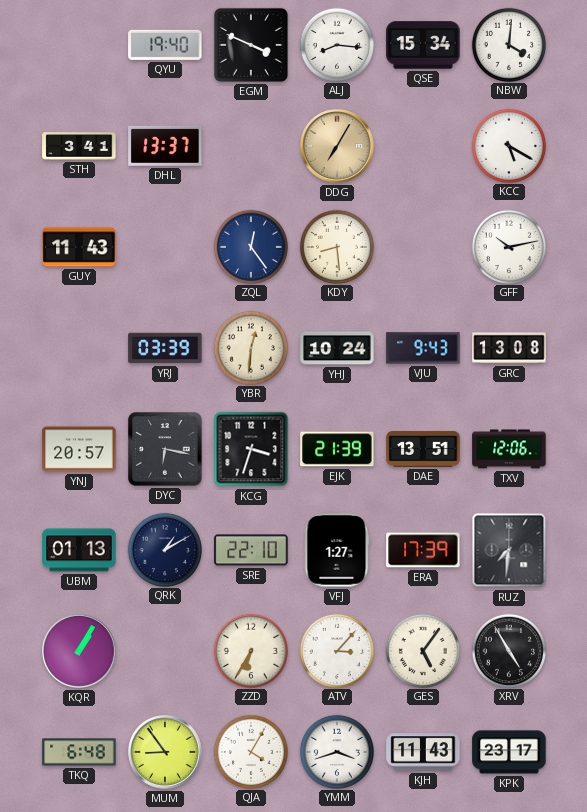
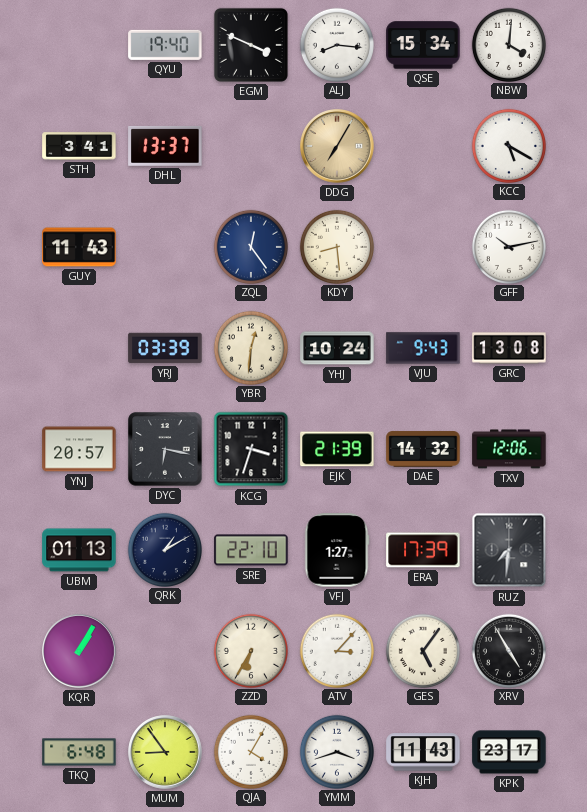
DAE: 13:51 -> 14:32 (423, 449)
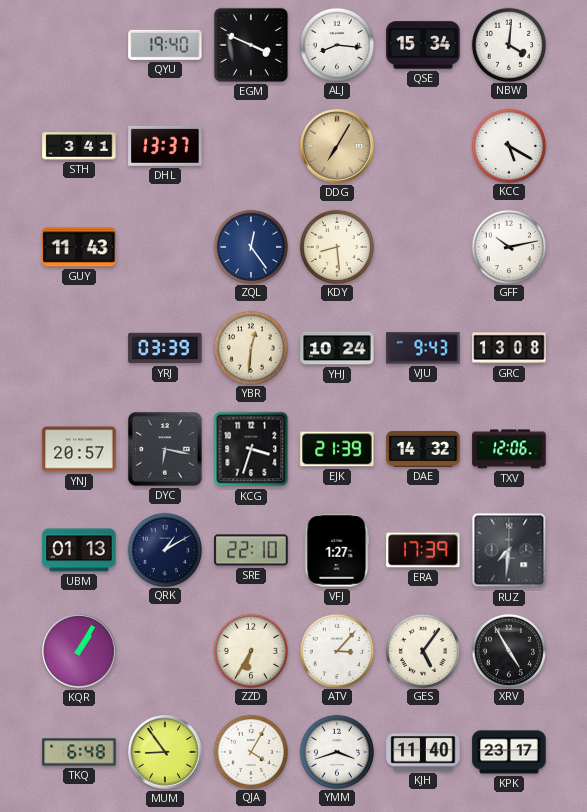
KJH: 11:43 -> 11:40 (423, 752)
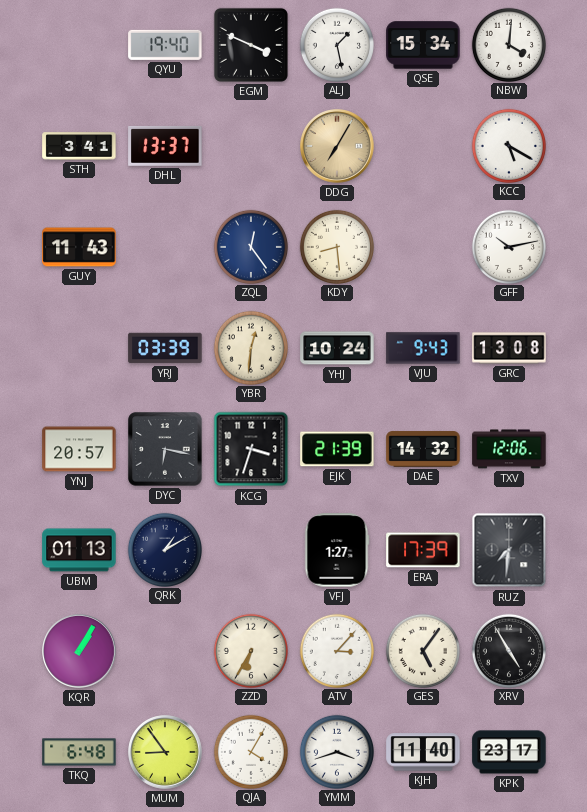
ALJ: 8:16 -> 1:28 (336, 44)
SRE: 22:10 -> none (251, 550)
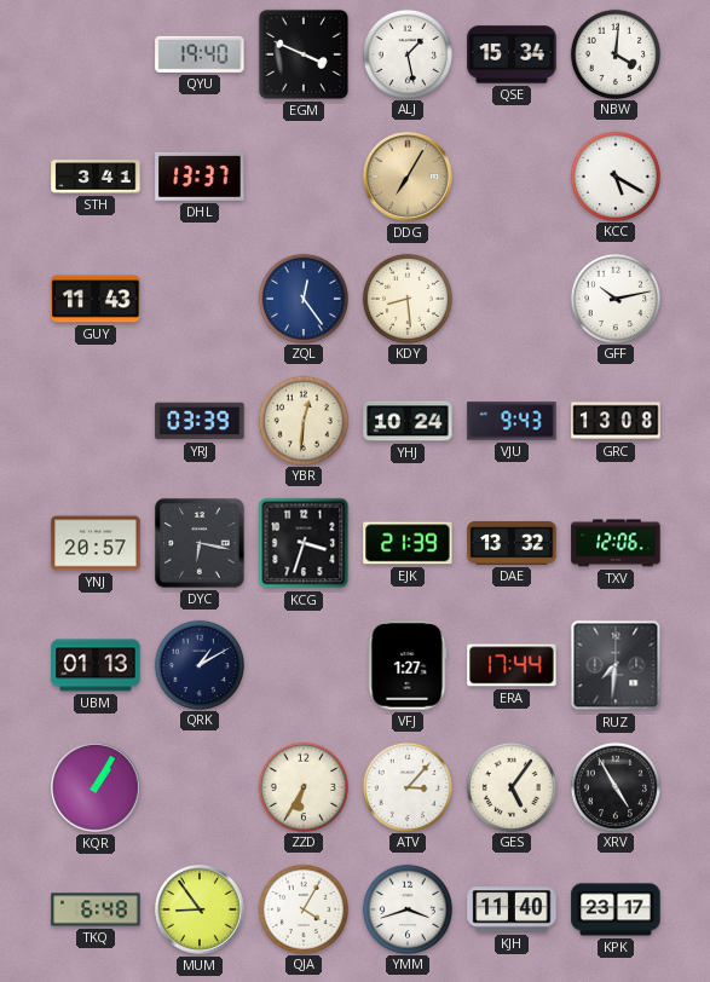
DAE: 14:32 -> 13:32 (512, 543)
ERA: 17:39 -> 17:44 (512, 665)
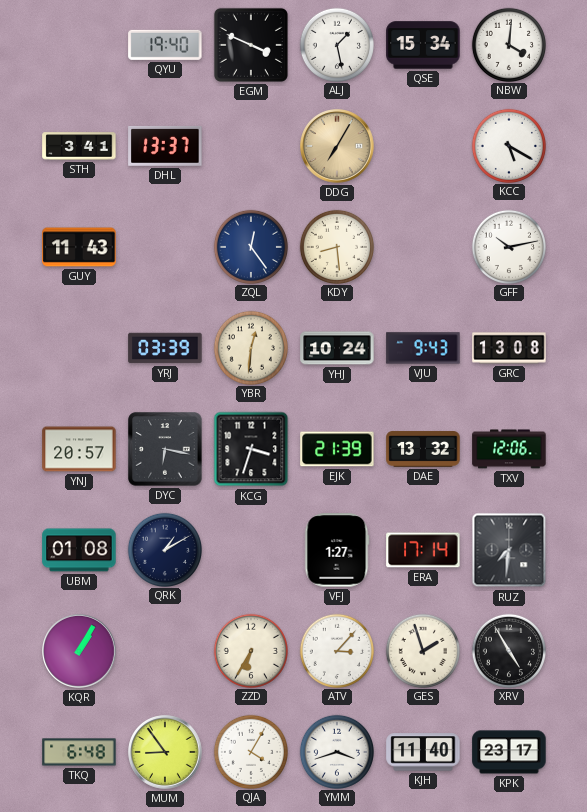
UBM: 01:13 -> 01:08 (79, 550)
ERA: 17:44 -> 17:14 (423, 550)
GES: 5:06 -> 1:57 (422, 650)
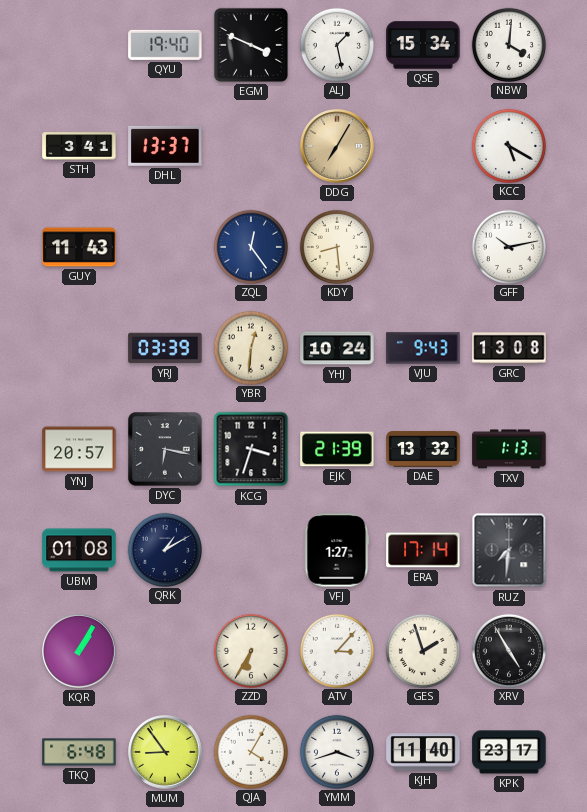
TXV: 12:06 -> 1:13 (509, 449)
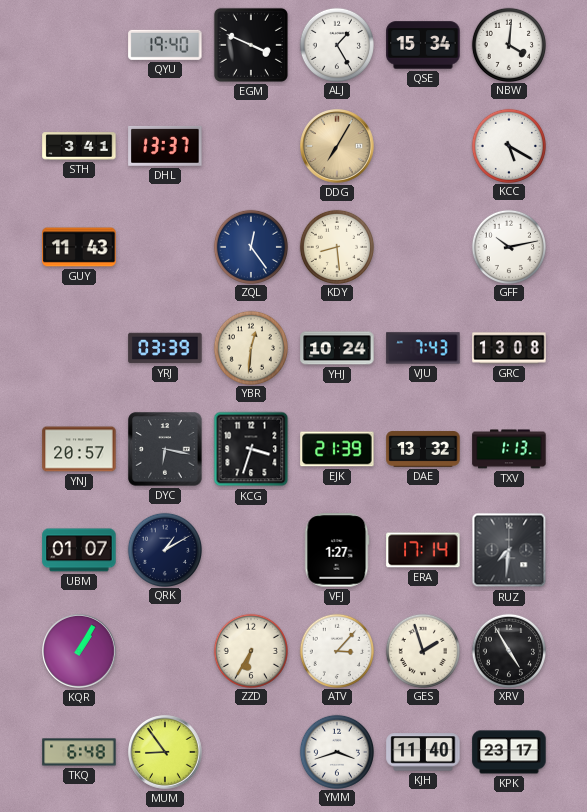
ALJ: 1:28 -> 1:25 (336, 44)
VJU: 9:43 -> 7:43 (423, 348)
UBM: 01:08 -> 01:07 (79, 550)
QJA: 4:05 -> none (250, 751)
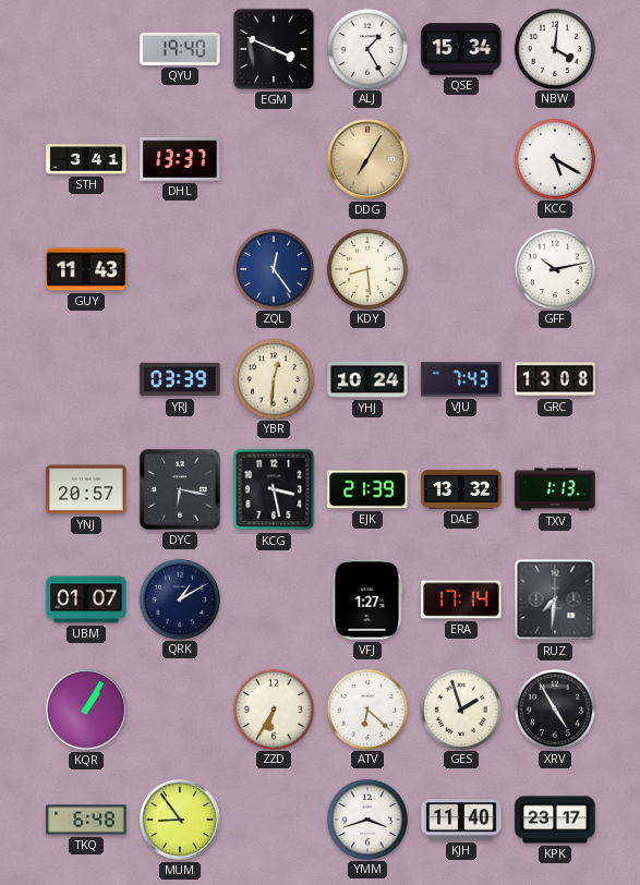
KCG: 3:33 -> 3:28 (274, 489)
ATV: 3:07 -> 6:22 (366, 708)
